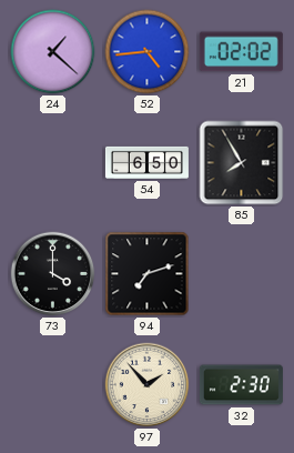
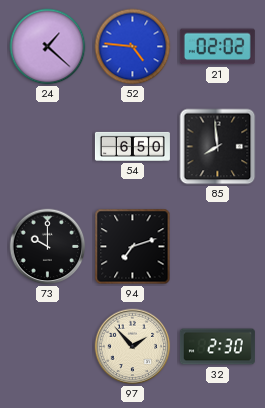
52: 4:44 -> 4:46 (133, 47)
85: 7:55 -> 7:59 (218, 147)
73: 4:00 -> 10:00 (48, 247)
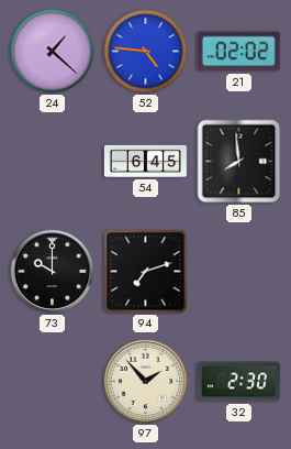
54: 6:50 -> 6:45 (145, 161)
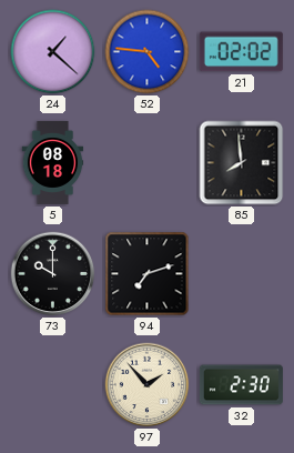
5: none -> 08:18 (53, 162)
54: 6:45 -> none (145, 161)
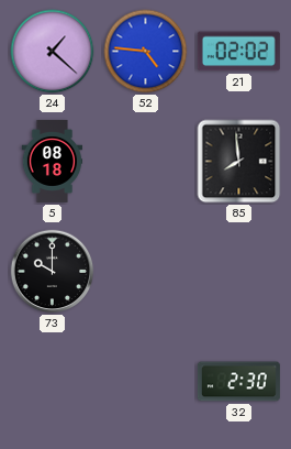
94: 7:12 -> none (148, 274)
97: 1:53 -> none (148, 385)
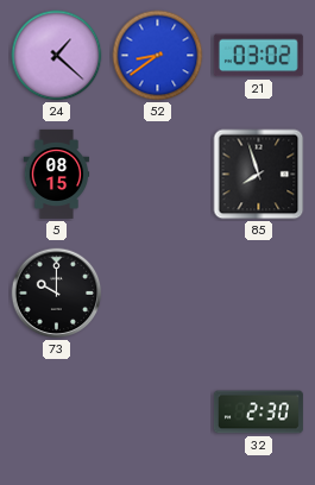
52: 4:46 -> 8:39 (158, 56)
21: 02:02 -> 03:02 (258, 56)
5: 08:18 -> 08:15 (57, 174)
85: 7:59 -> 7:57 (259, 175)
